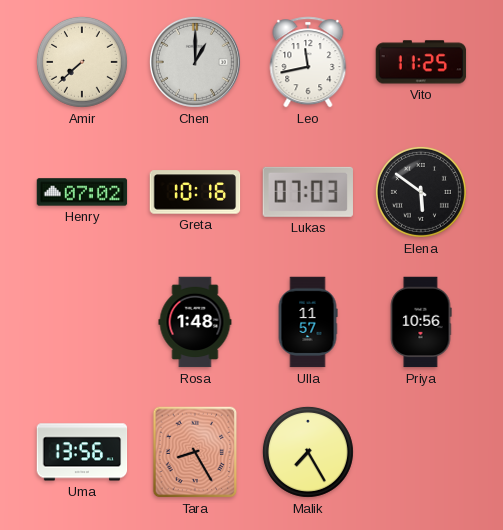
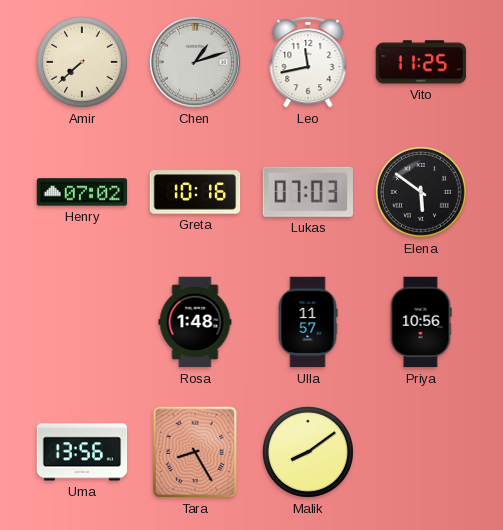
Chen: 1:00 -> 1:12 (195, 62)
Malik: 7:25 -> 8:09 (308, 452)
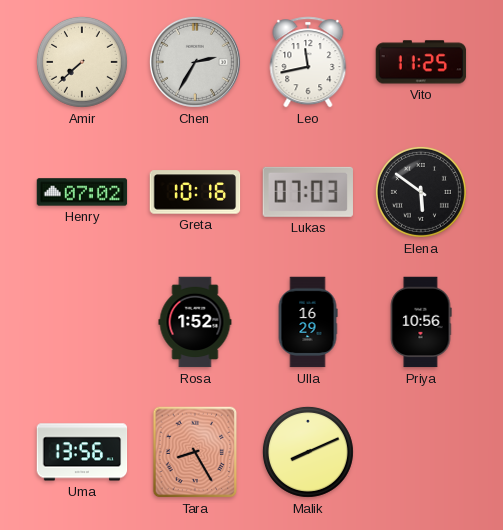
Chen: 1:12 -> 2:35 (195, 62)
Rosa: 1:48 -> 1:52 (195, 322)
Ulla: 11:57 -> 16:29 (308, 322)
Malik: 8:09 -> 8:11 (308, 452)
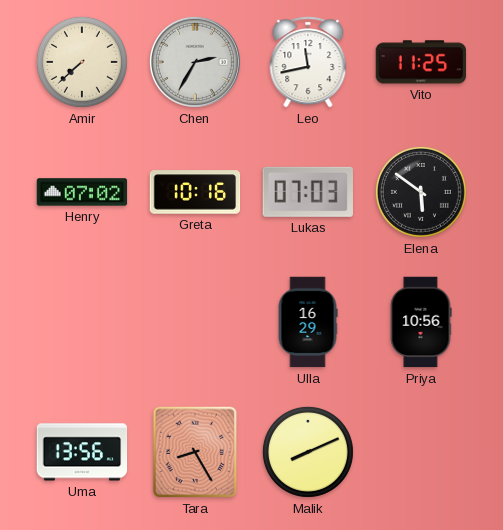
Rosa: 1:52 -> none (195, 322)
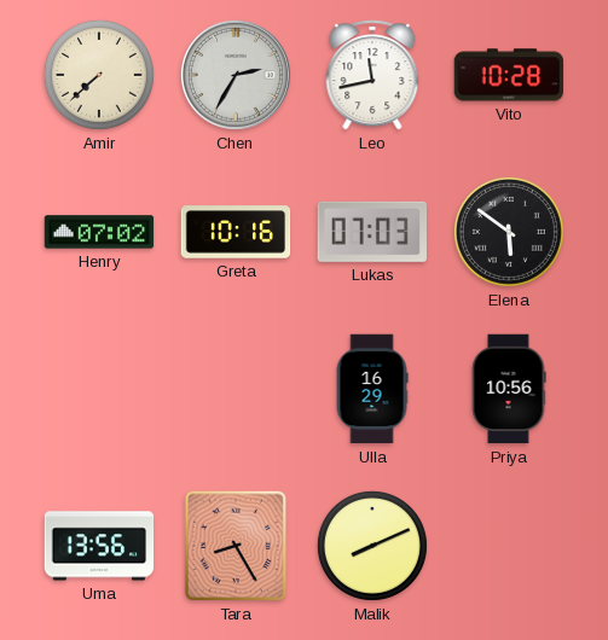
Vito: 11:25 -> 10:28 (509, 75)
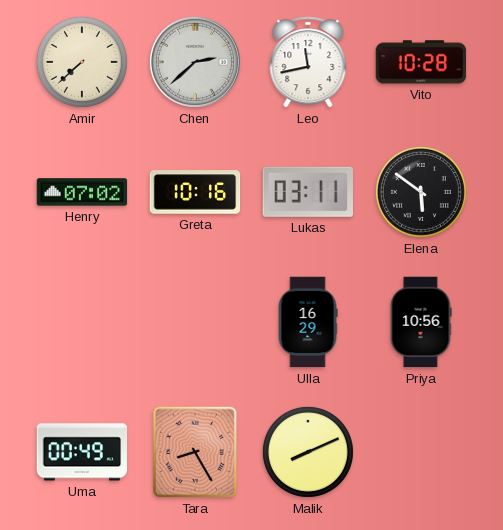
Chen: 2:35 -> 2:38 (195, 62)
Lukas: 07:03 -> 03:11 (308, 192)
Uma: 13:56 -> 00:49 (82, 452)
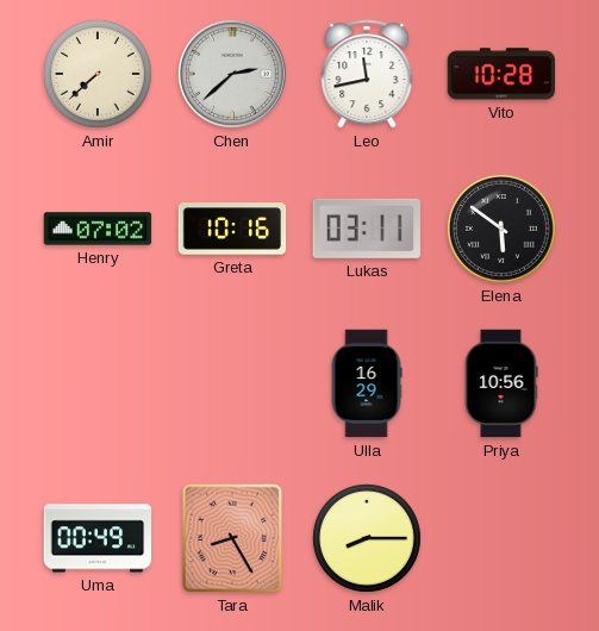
Malik: 8:11 -> 8:15 (367, 538)
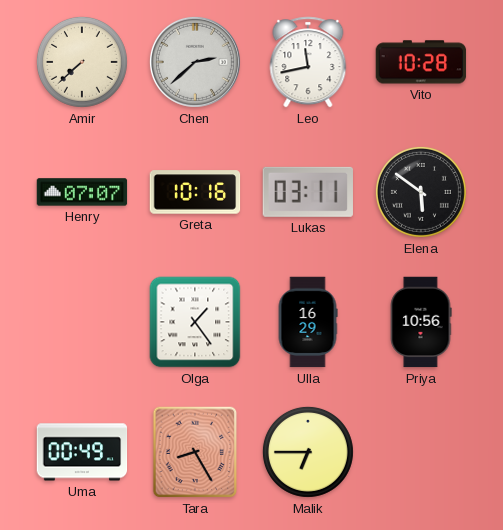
Henry: 07:02 -> 07:07 (82, 192)
Olga: none -> 1:24 (195, 322)
Malik: 8:15 -> 6:45 (308, 452)
